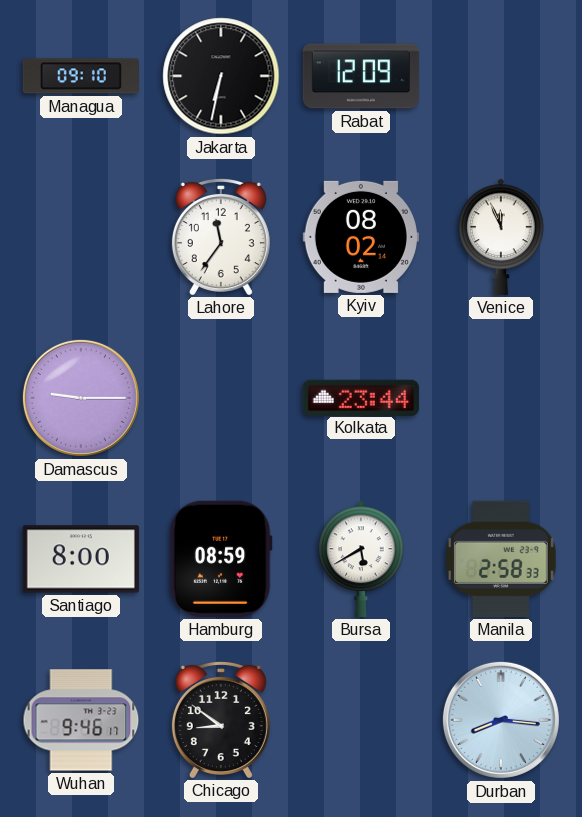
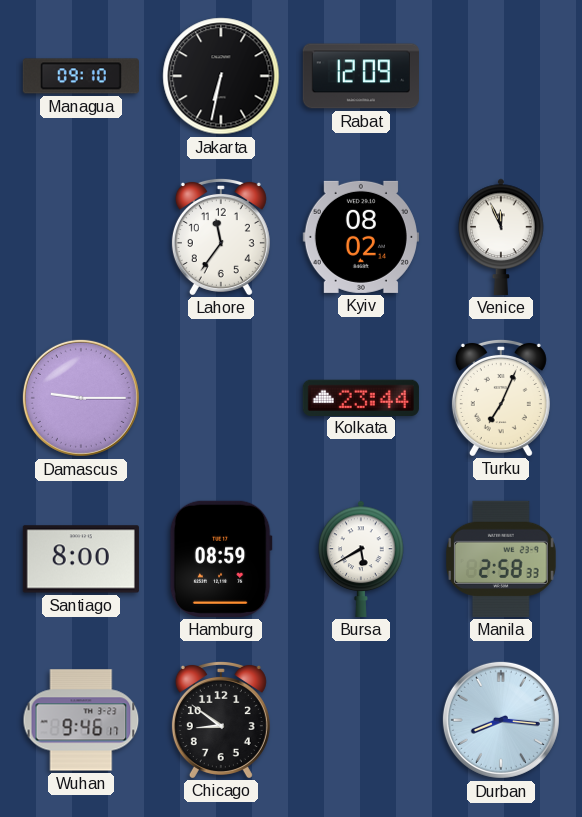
Turku: none -> 7:04 (501, 397)
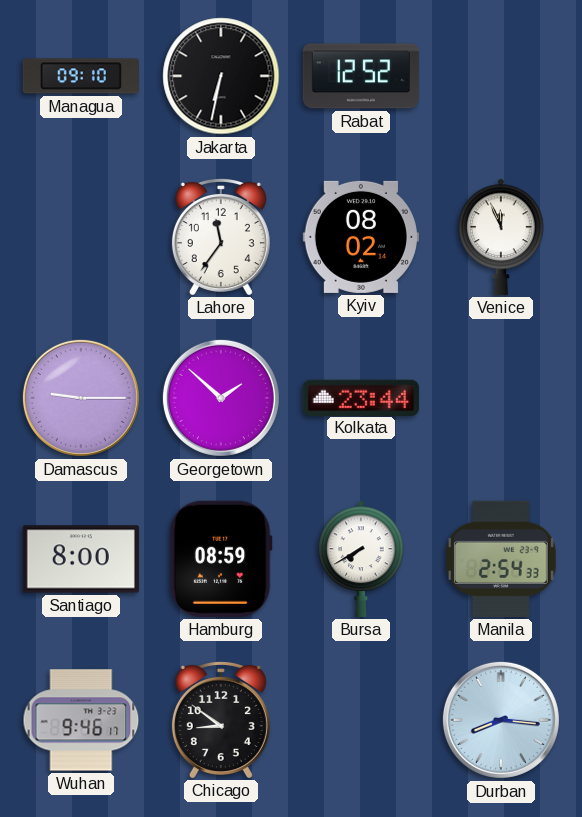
Rabat: 12:09 -> 12:52 (361, 76)
Georgetown: none -> 1:52 (221, 398)
Turku: 7:04 -> none (501, 397)
Bursa: 5:40 -> 7:40 (361, 559)
Manila: 2:58 -> 2:54 (502, 559)
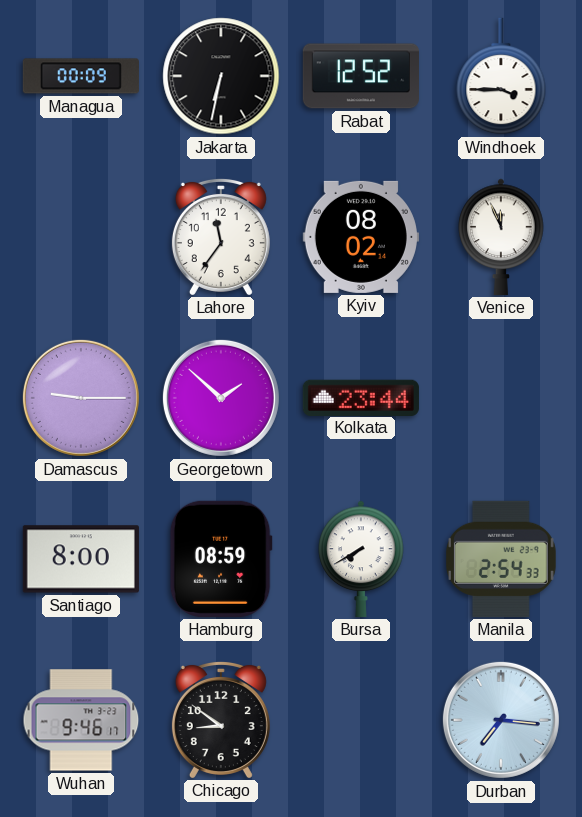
Managua: 09:10 -> 00:09 (81, 76)
Windhoek: none -> 3:45 (501, 76)
Durban: 8:16 -> 7:16 (501, 720)
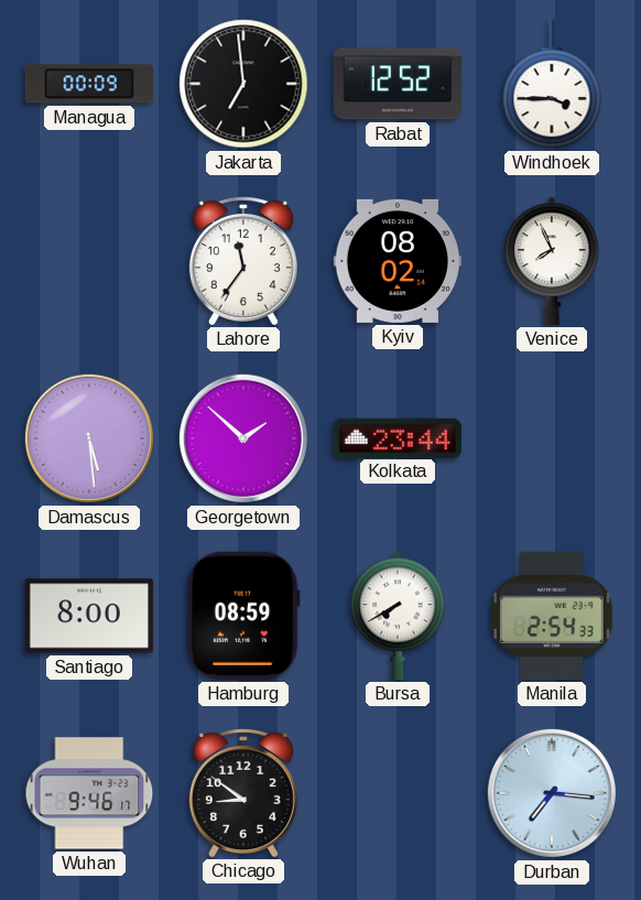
Jakarta: 6:32 -> 6:59 (243, 84)
Venice: 11:56 -> 7:56 (552, 261)
Damascus: 9:15 -> 5:29 (89, 438)
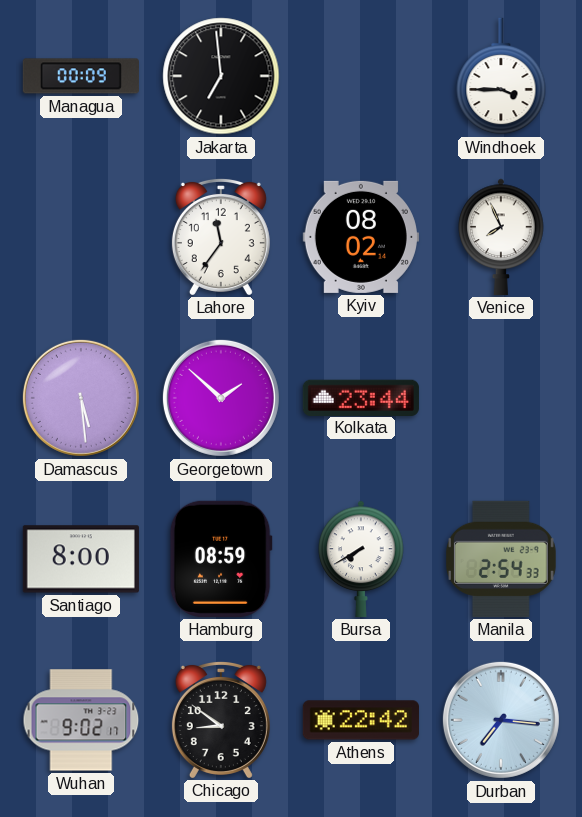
Rabat: 12:52 -> none (398, 84)
Wuhan: 9:46 -> 9:02 (81, 720)
Athens: none -> 22:42 (361, 720)
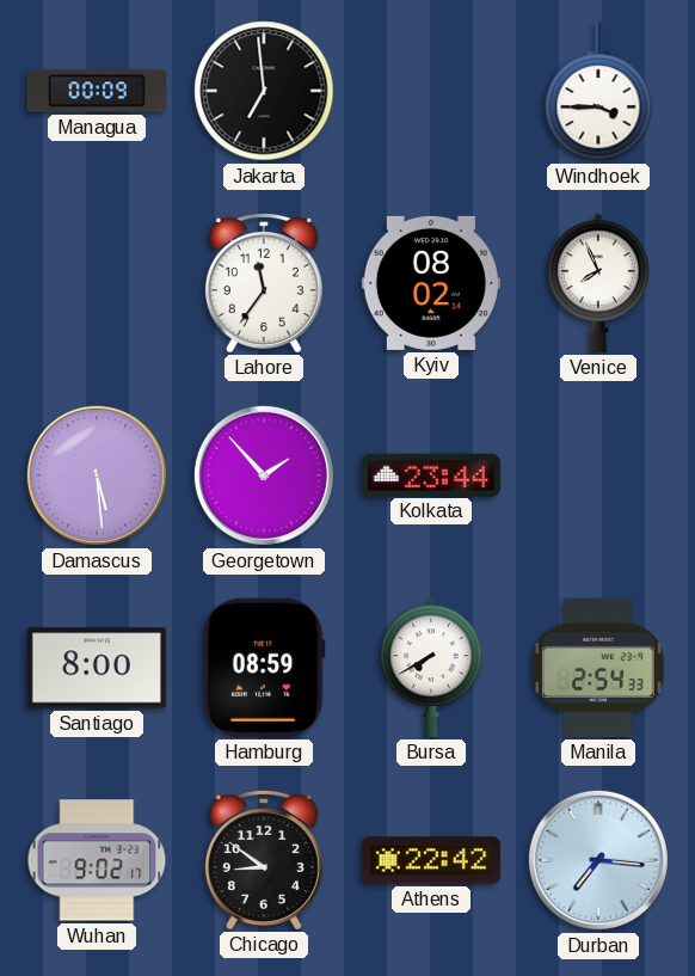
Georgetown: 1:52 -> 1:53 (264, 475)
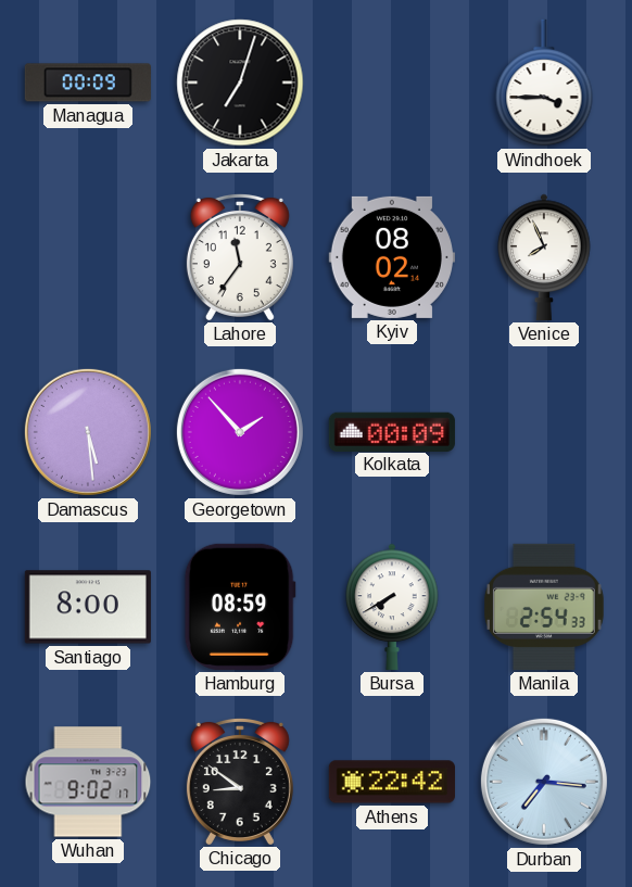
Jakarta: 6:59 -> 7:03 (240, 83)
Kolkata: 23:44 -> 00:09 (392, 431)
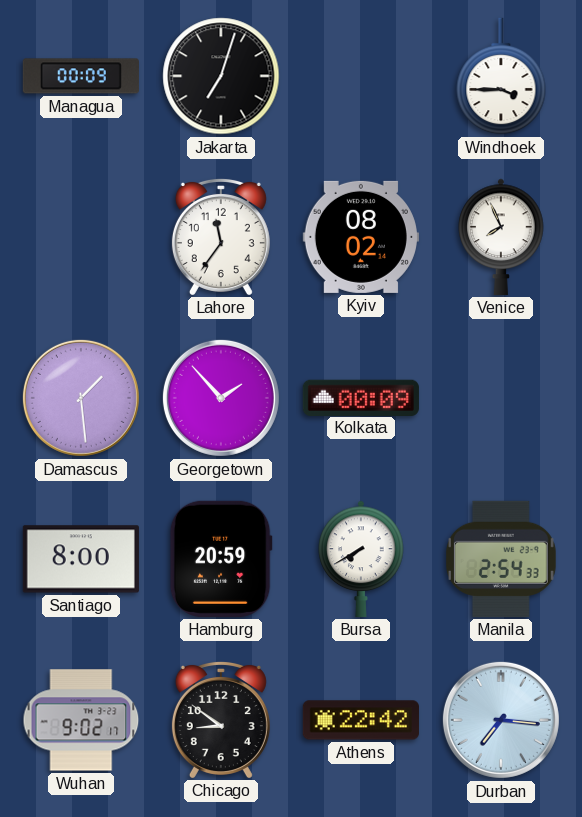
Damascus: 5:29 -> 1:29 (81, 398)
Hamburg: 08:59 -> 20:59 (221, 559)
